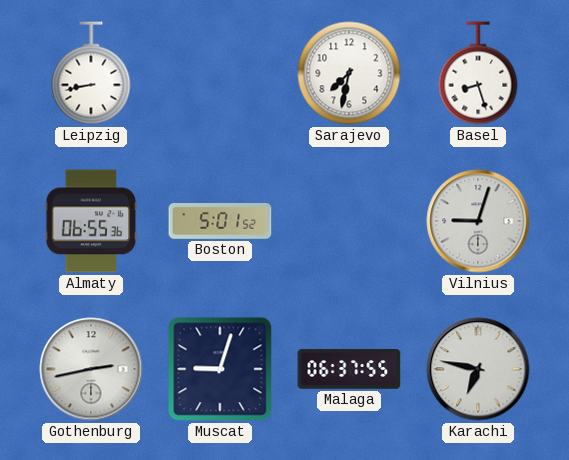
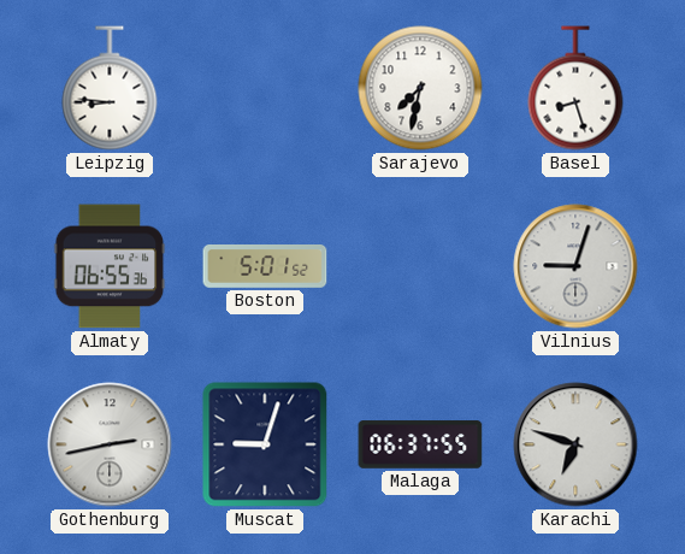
Leipzig: 8:43 -> 8:46 (110, 88)
Karachi: 6:47 -> 6:48 (575, 444)
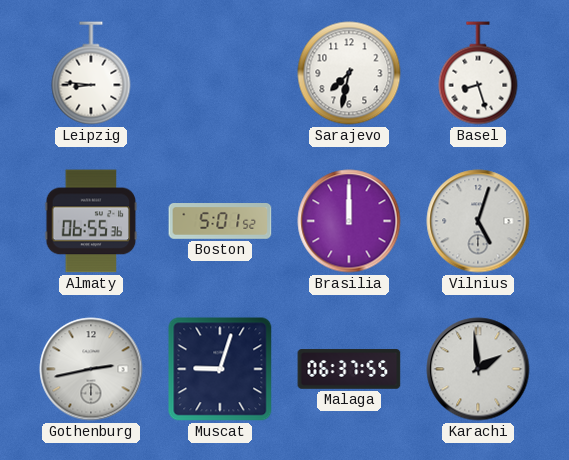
Brasilia: none -> 12:00 (349, 221)
Vilnius: 9:03 -> 5:03 (478, 221)
Karachi: 6:48 -> 1:59 (478, 369)
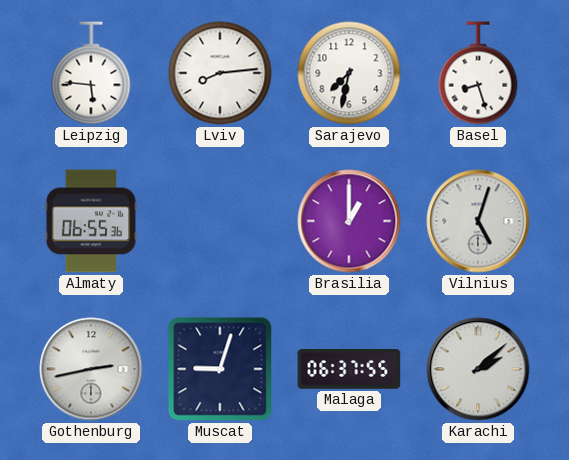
Leipzig: 8:46 -> 5:46 (91, 73)
Lviv: none -> 8:14 (220, 73)
Boston: 5:01 -> none (220, 222)
Brasilia: 12:00 -> 1:00 (349, 221)
Karachi: 1:59 -> 2:08 (478, 369)
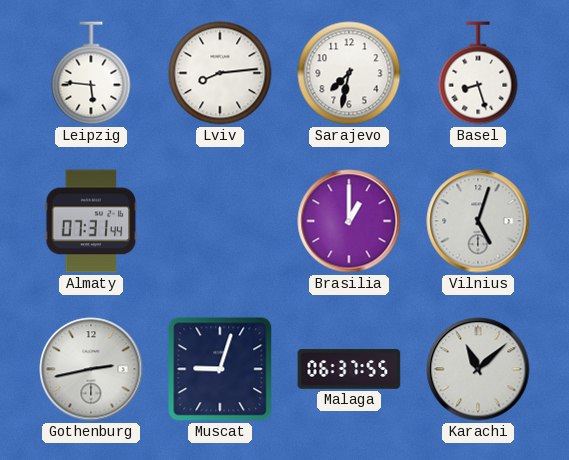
Almaty: 06:55 -> 07:31 (91, 221)
Karachi: 2:08 -> 11:08 (478, 369)
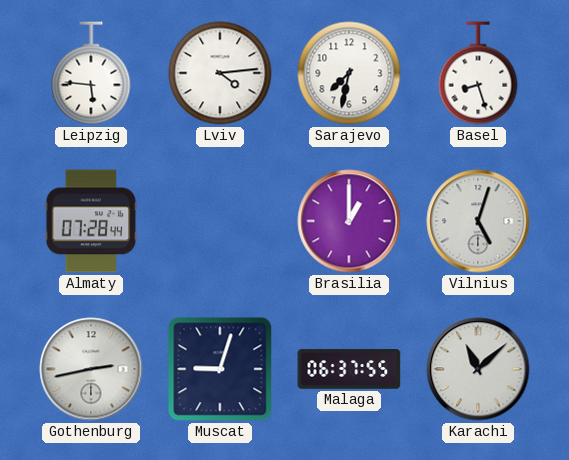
Lviv: 8:14 -> 4:14 (220, 73)
Almaty: 07:31 -> 07:28 (91, 221)
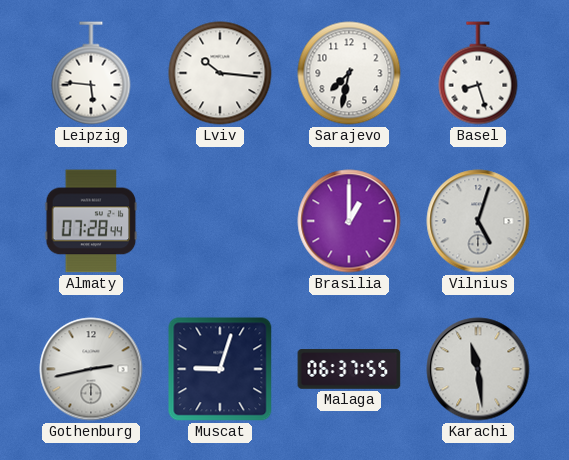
Lviv: 4:14 -> 10:16 (220, 73)
Karachi: 11:08 -> 11:29 (478, 369)
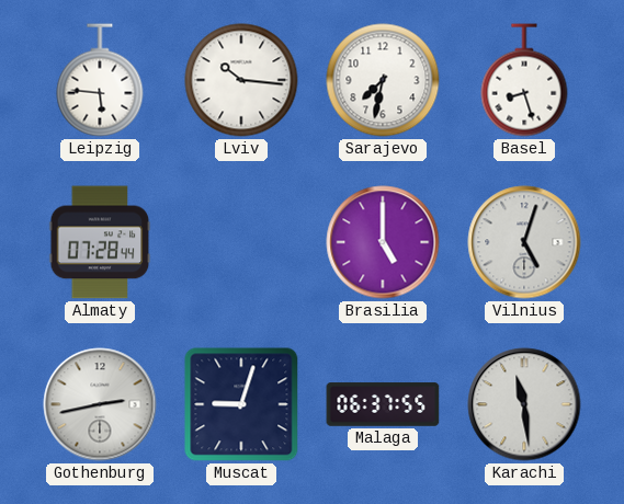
Brasilia: 1:00 -> 5:00 (383, 242)
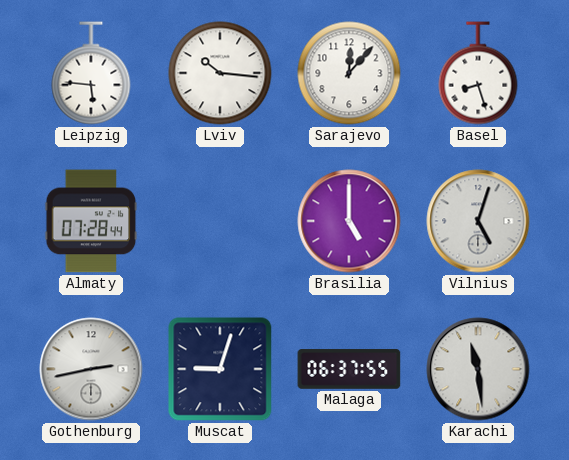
Sarajevo: 7:32 -> 12:07 (349, 73)
